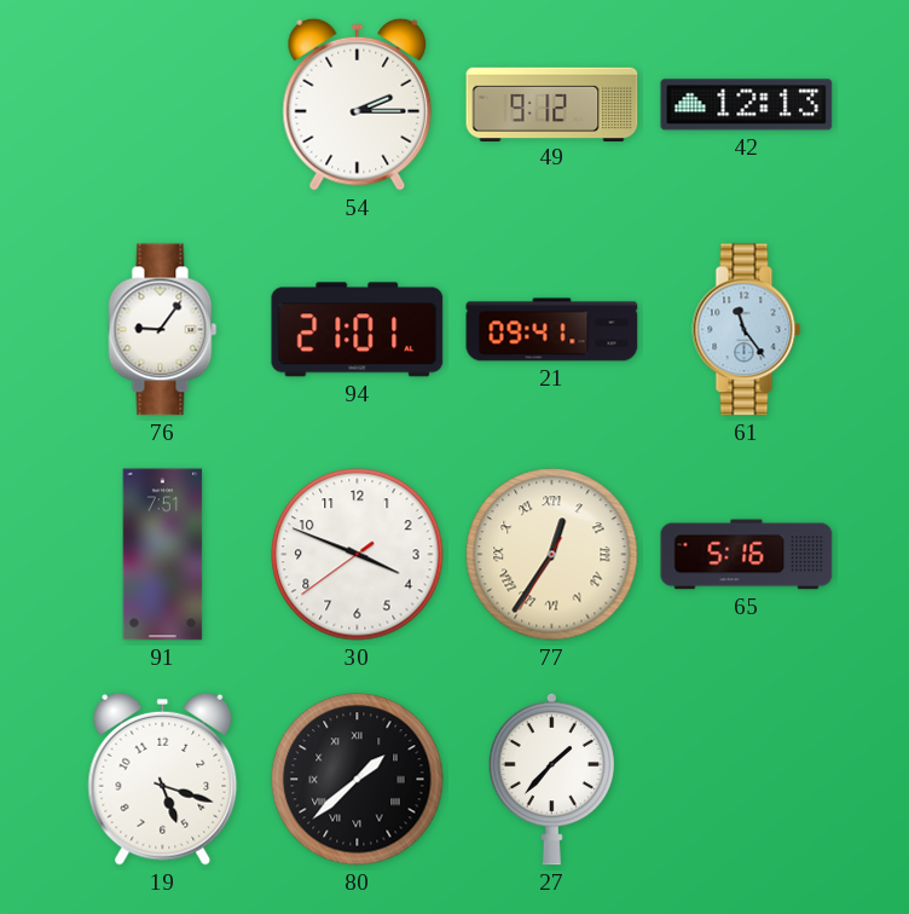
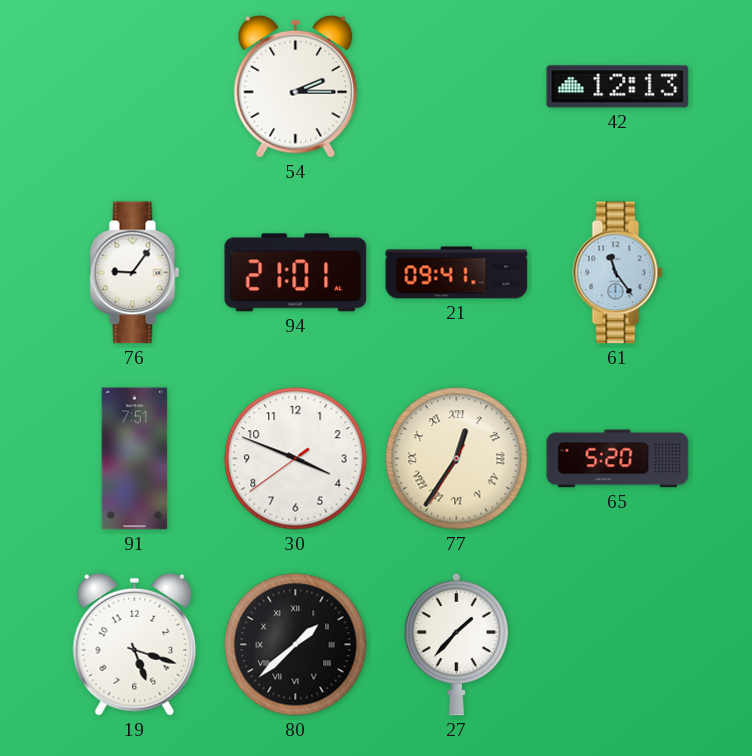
49: 9:12 -> none (552, 104)
65: 5:16 -> 5:20 (618, 459)
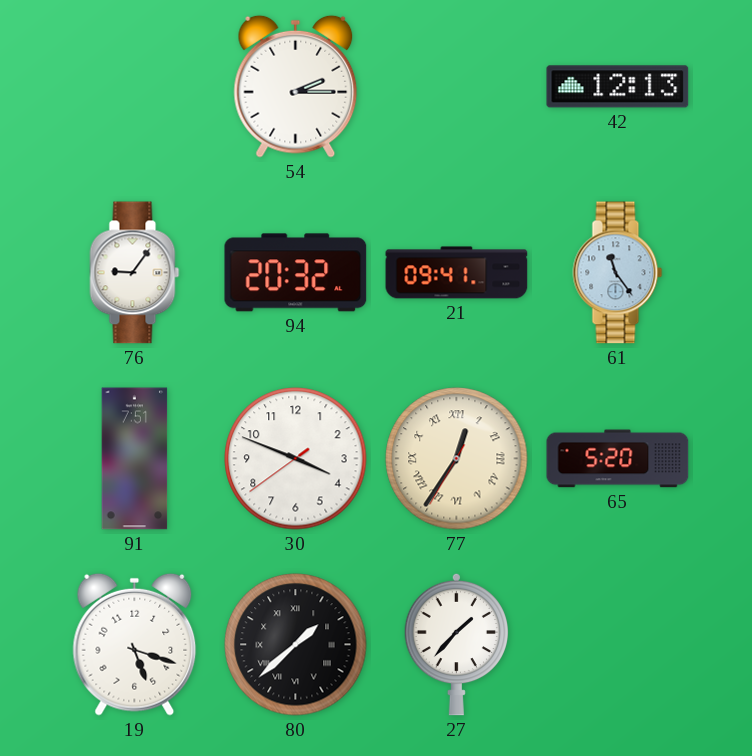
94: 21:01 -> 20:32 (296, 273)
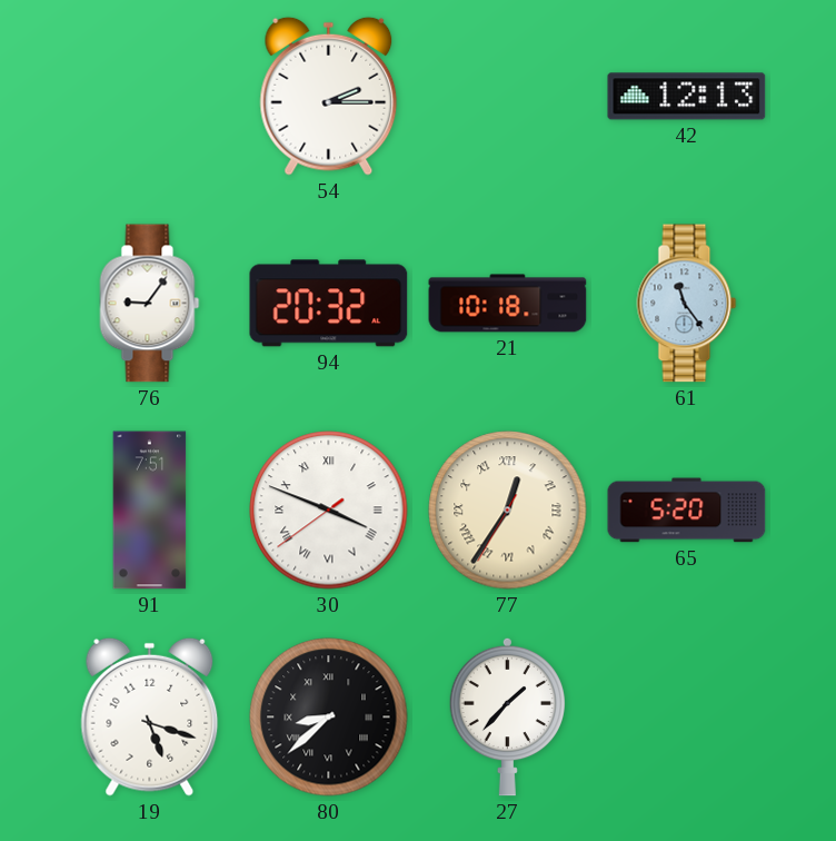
21: 09:41 -> 10:18 (508, 304)
30 numerals: Arabic -> Roman (329, 511)
80: 1:38 -> 8:38 (329, 718)
